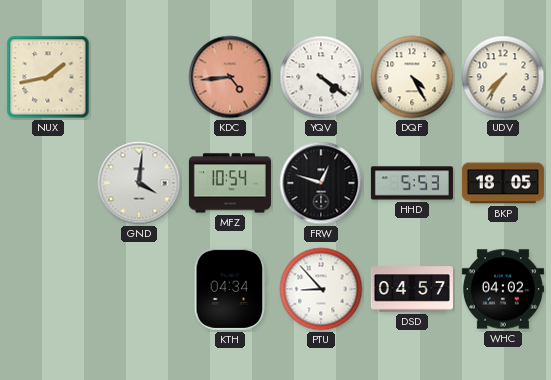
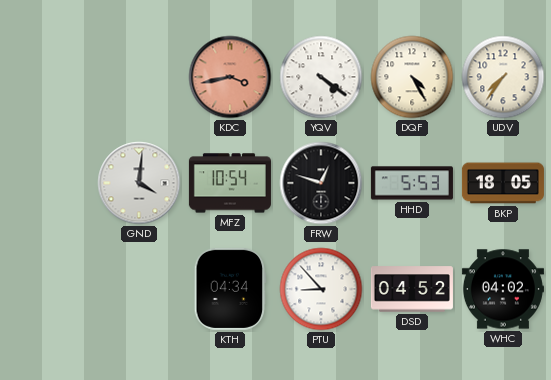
NUX: 1:43 -> none (48, 77)
KDC: 4:44 -> 3:43 (230, 77)
DSD: 04:57 -> 04:52 (412, 289)
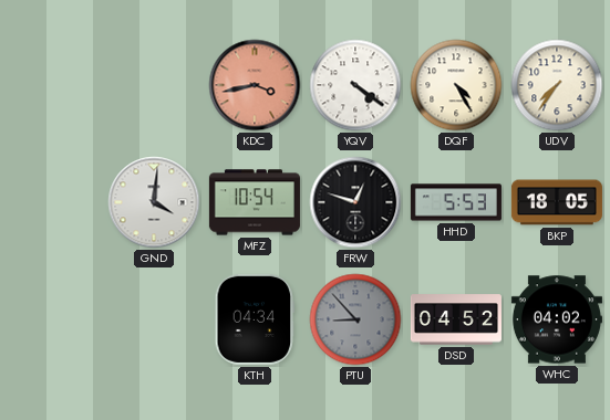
PTU dial: white -> grey (355, 319)
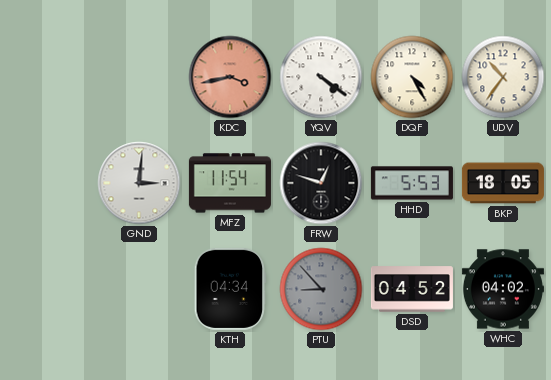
UDV: 7:36 -> 10:36 (503, 77)
GND: 4:01 -> 3:01 (139, 183)
MFZ: 10:54 -> 11:54 (230, 183)
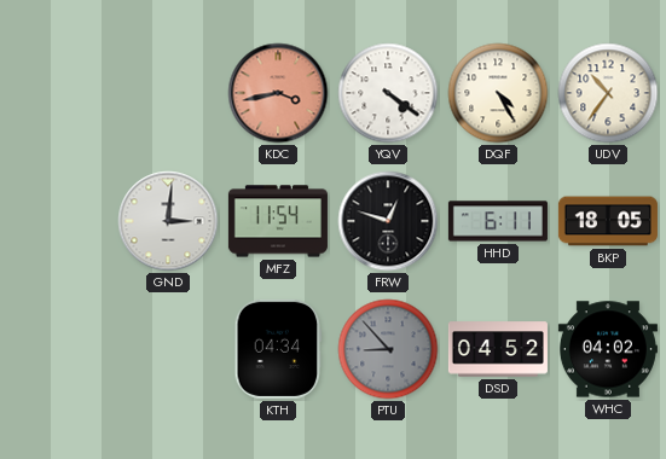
HHD: 5:53 -> 6:11 (498, 221)
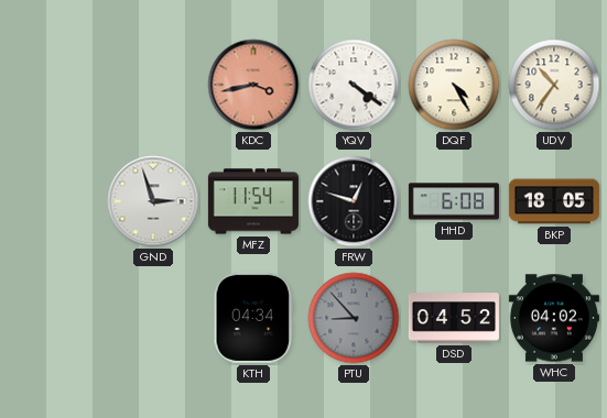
GND: 3:01 -> 2:57 (153, 201)
HHD: 6:11 -> 6:08 (454, 201)
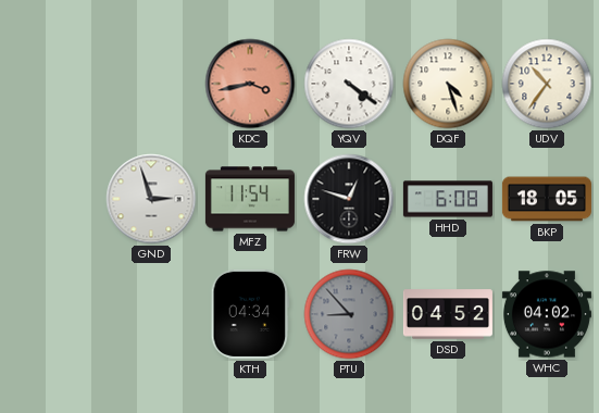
DQF: 4:25 -> 4:27 (448, 84)
